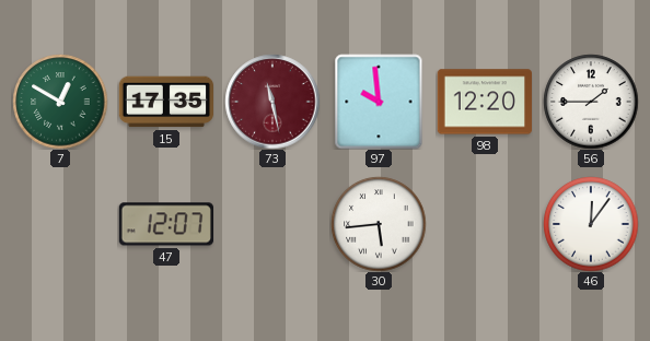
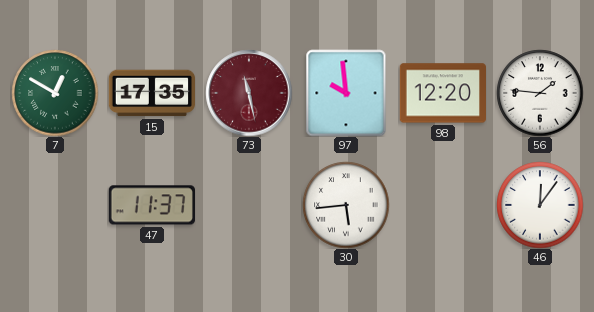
56: 1:45 -> 1:46 (540, 93)
47: 12:07 -> 11:37 (151, 205)
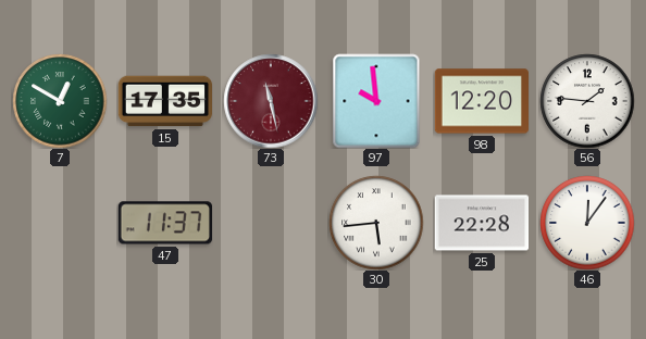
25: none -> 22:28 (482, 223)
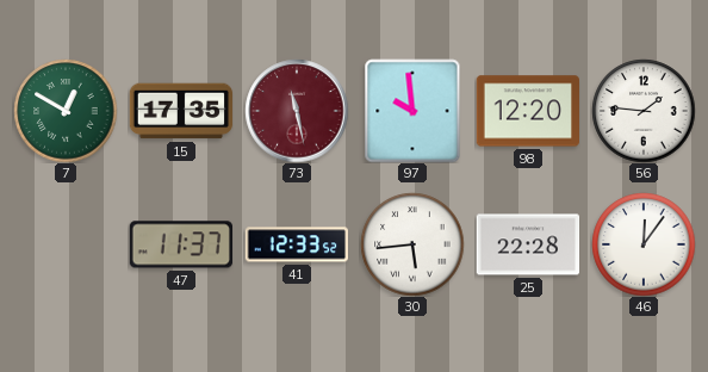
41: none -> 12:33 (296, 244)
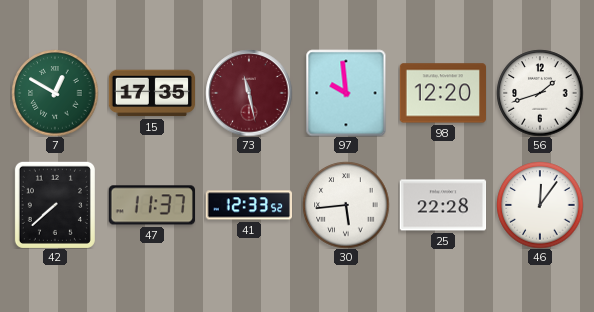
56: 1:46 -> 1:42 (540, 93)
42: none -> 7:38 (55, 205)
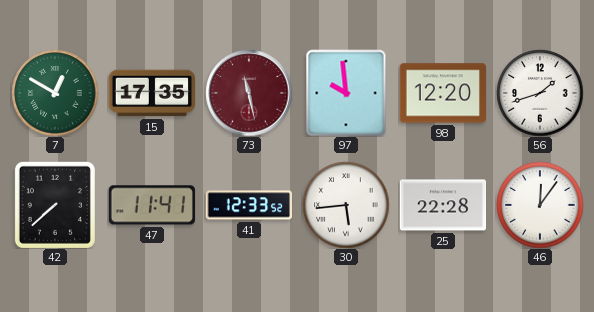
47: 11:37 -> 11:41 (151, 205)
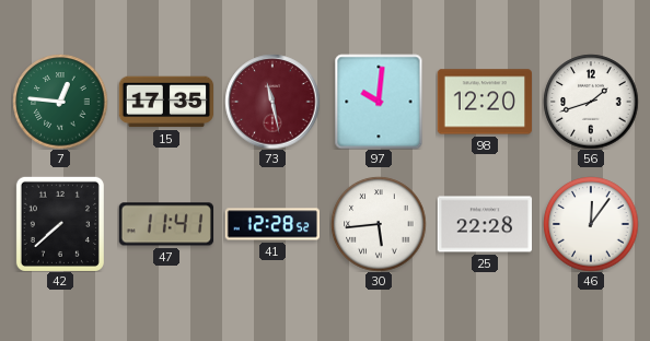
7: 12:50 -> 12:46 (60, 102)
97: 9:59 -> 10:01 (379, 102)
41: 12:33 -> 12:28 (271, 224)
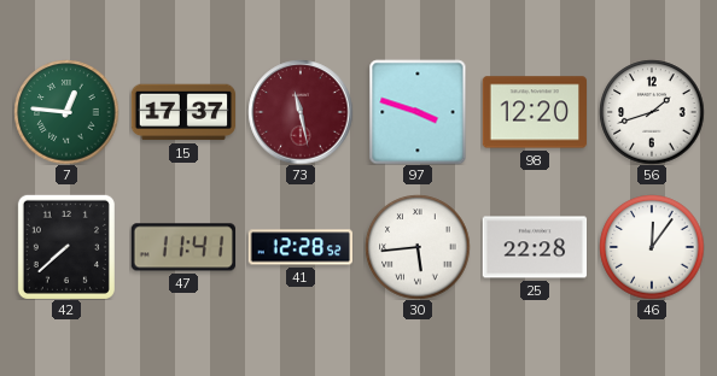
15: 17:35 -> 17:37 (183, 112)
97: 10:01 -> 3:48 (418, 112)
